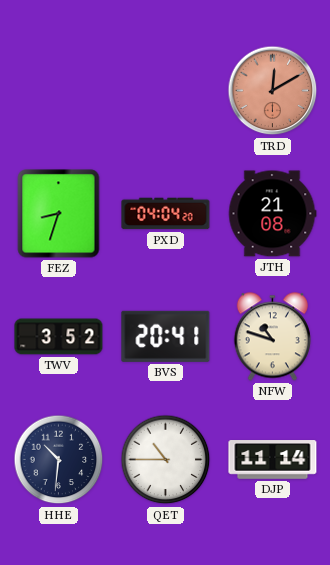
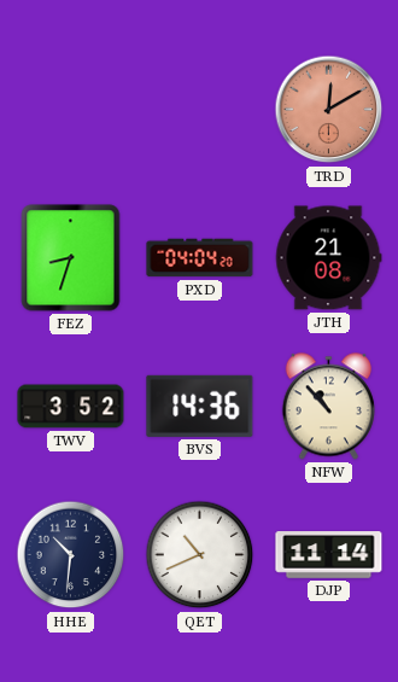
BVS: 20:41 -> 14:36 (200, 406)
NFW: 10:48 -> 10:53 (328, 407)
QET: 10:45 -> 10:41 (200, 555)
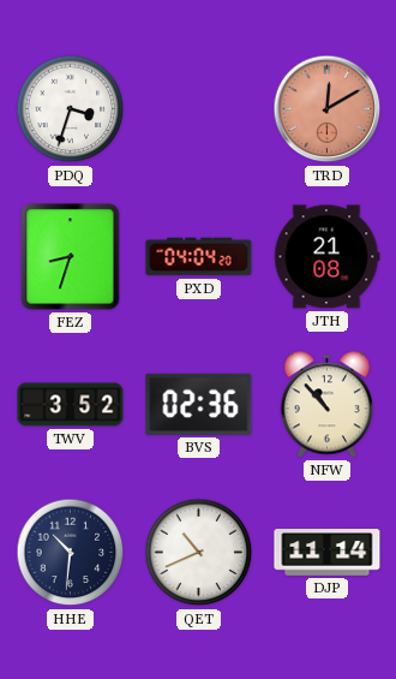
PDQ: none -> 3:33 (71, 109)
BVS: 14:36 -> 02:36 (199, 404)
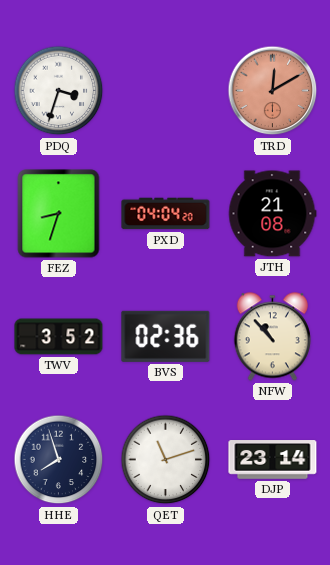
HHE: 10:31 -> 7:57 (59, 460)
QET: 10:41 -> 11:12 (166, 460)
DJP: 11:14 -> 23:14 (273, 460)
